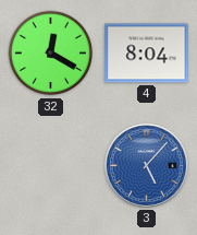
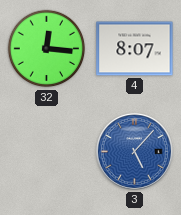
32: 12:20 -> 12:16 (47, 49)
4: 8:04 -> 8:07 (135, 49)
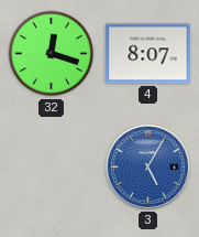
32: 12:16 -> 12:18 (52, 54)
3: 5:07 -> 5:05 (147, 166)
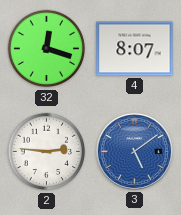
2: none -> 2:46 (47, 152)
3: 5:05 -> 5:09 (134, 151)
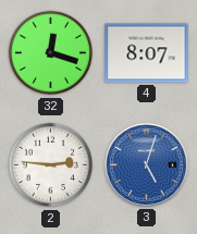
3: 5:09 -> 5:03 (146, 164)
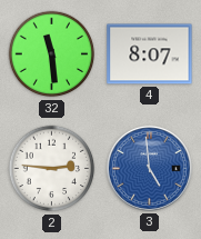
32: 12:18 -> 11:29 (52, 54)
3: 5:03 -> 4:59 (149, 168)
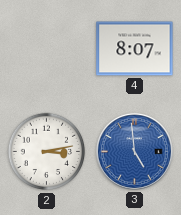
32: 11:29 -> none (52, 54)
2: 2:46 -> 3:13 (47, 152)
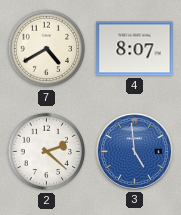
7: none -> 4:40 (47, 49)
2: 3:13 -> 2:22 (47, 152)
